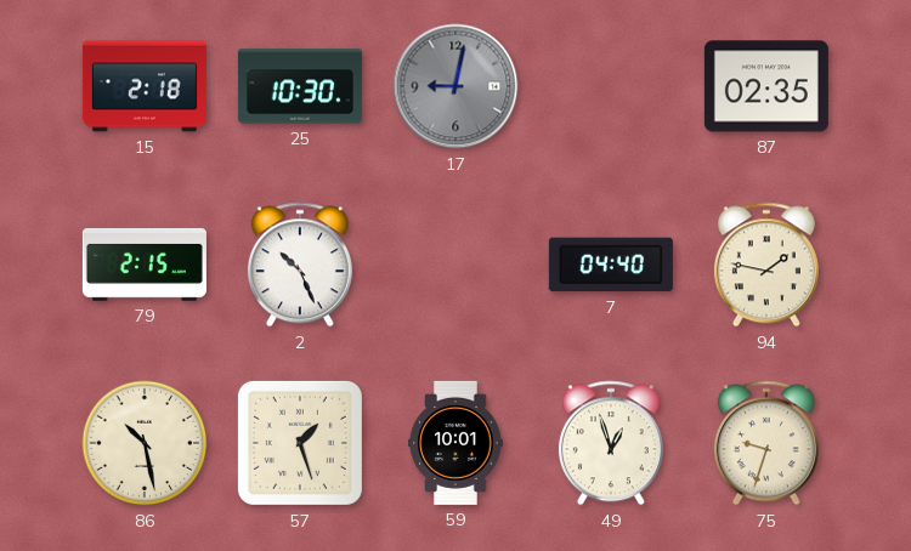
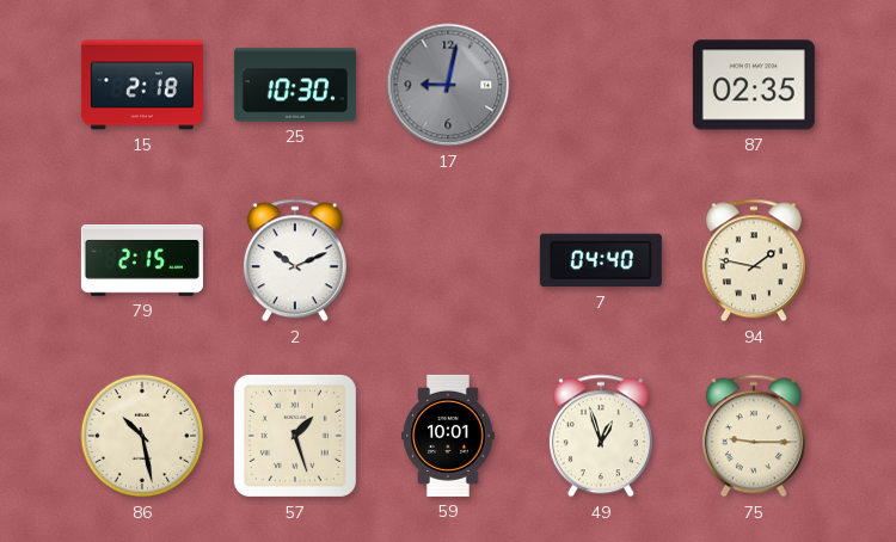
2: 10:26 -> 10:11 (295, 260)
75: 9:33 -> 9:15 (754, 436)
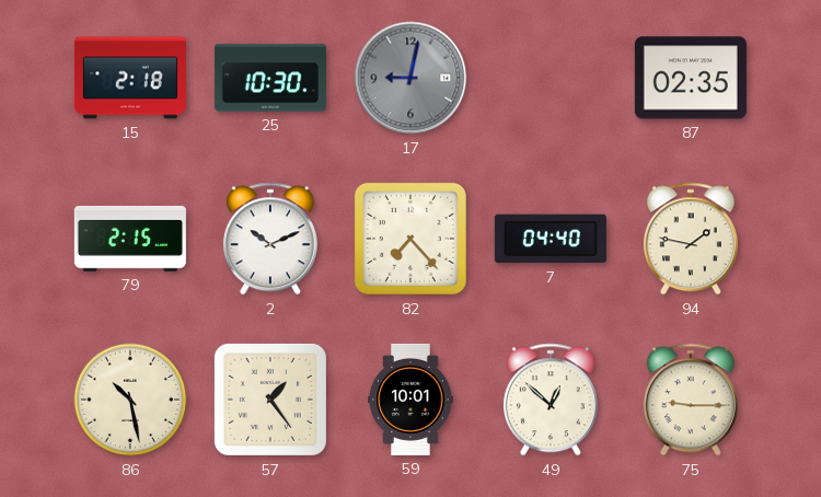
82: none -> 7:23 (410, 239)
57: 1:27 -> 1:24 (270, 400)
49: 12:57 -> 12:52 (551, 400)
